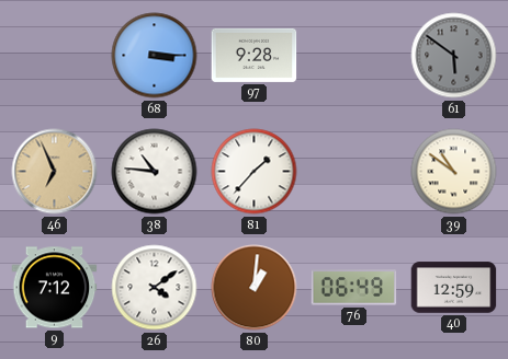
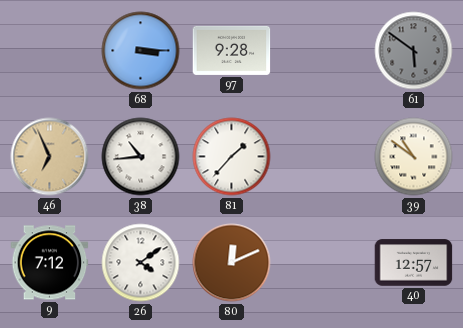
38: 10:46 -> 10:44 (141, 157)
80: 1:01 -> 12:11 (232, 263)
76: 06:49 -> none (354, 288)
40: 12:59 -> 12:57 (414, 263)
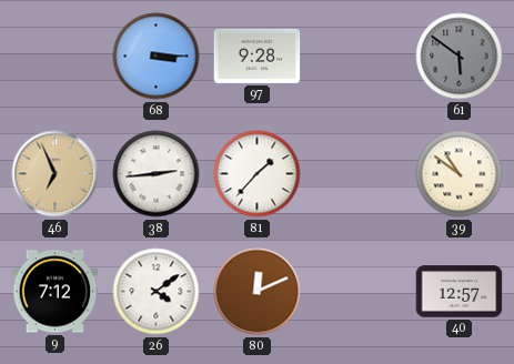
38: 10:44 -> 2:44 (157, 174)
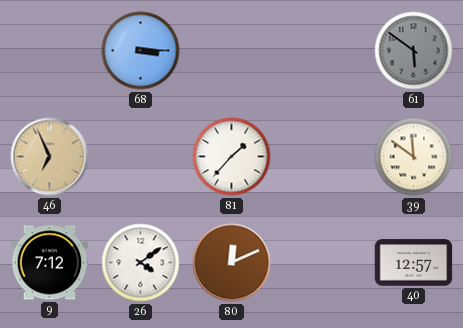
97: 9:28 -> none (258, 55)
38: 2:44 -> none (157, 174)
39: 10:51 -> 11:51 (414, 157)
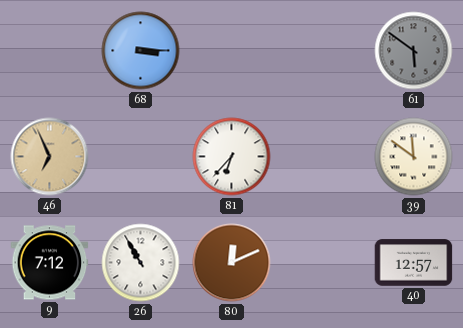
81: 1:37 -> 6:37 (232, 157)
26: 4:09 -> 10:55 (141, 263)
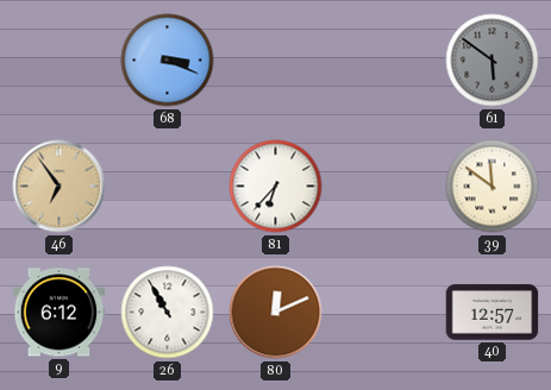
68: 3:15 -> 3:19 (168, 61)
46: 6:56 -> 6:54 (60, 187)
9: 7:12 -> 6:12 (60, 313)
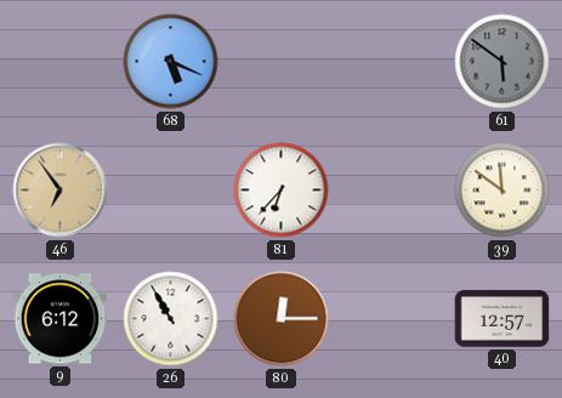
68: 3:19 -> 5:19 (171, 62)
80: 12:11 -> 12:15 (282, 319)
